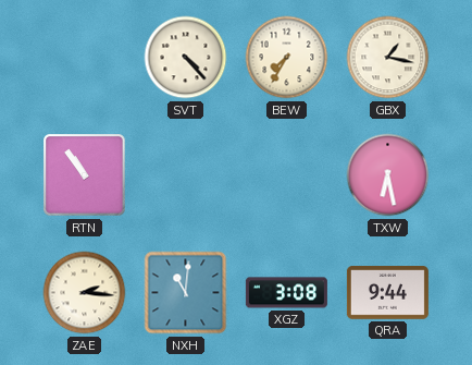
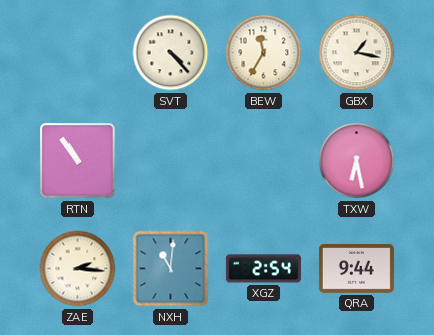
BEW: 7:35 -> 11:35 (264, 53)
XGZ: 3:08 -> 2:54 (263, 269)
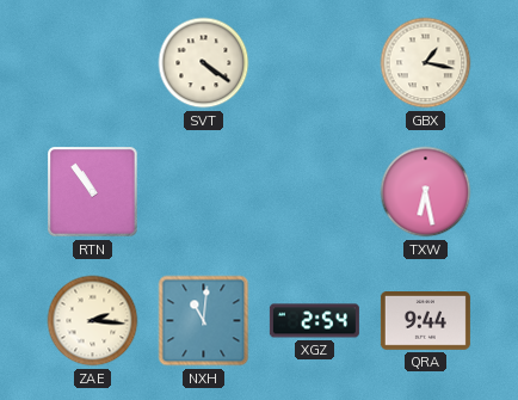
SVT: 4:23 -> 4:21 (204, 63)
BEW: 11:35 -> none (264, 53)
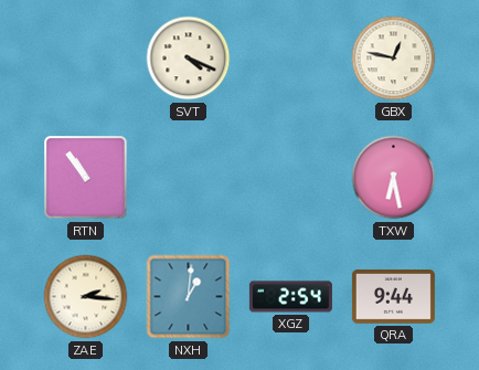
SVT: 4:21 -> 4:19 (189, 59)
GBX: 1:17 -> 12:47 (394, 59)
NXH: 11:01 -> 1:01 (189, 297)
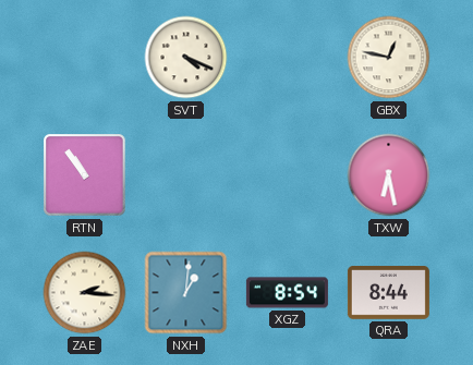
XGZ: 2:54 -> 8:54 (287, 293)
QRA: 9:44 -> 8:44 (388, 293)
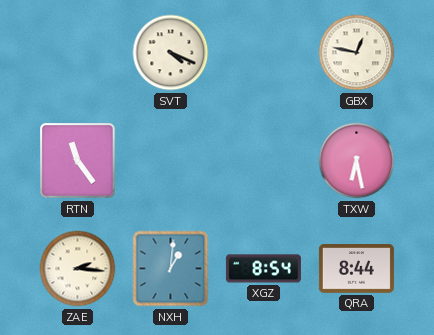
RTN: 10:54 -> 11:24 (78, 161)
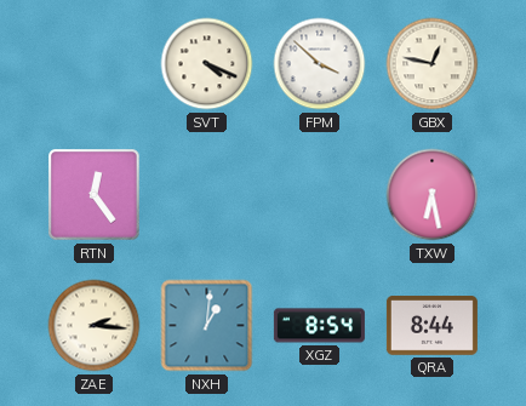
FPM: none -> 3:52 (320, 64)
RTN: 11:24 -> 12:24 (95, 195)
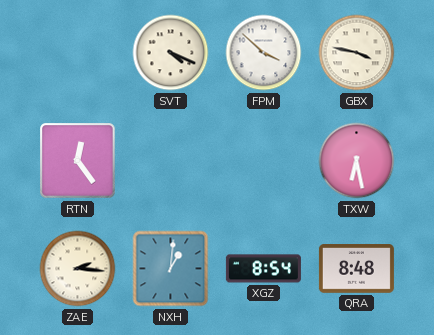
GBX: 12:47 -> 3:47 (357, 53)
QRA: 8:44 -> 8:48 (356, 269)
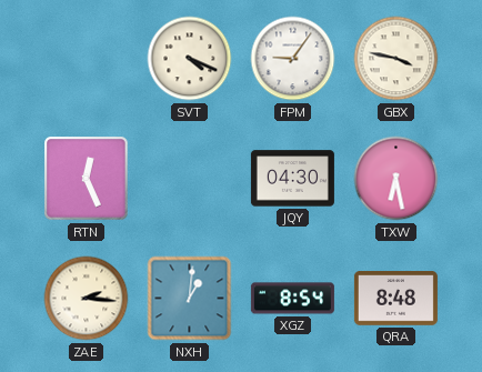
FPM: 3:52 -> 9:06 (293, 59)
RTN: 12:24 -> 12:26 (87, 179)
JQY: none -> 04:30 (292, 179)
